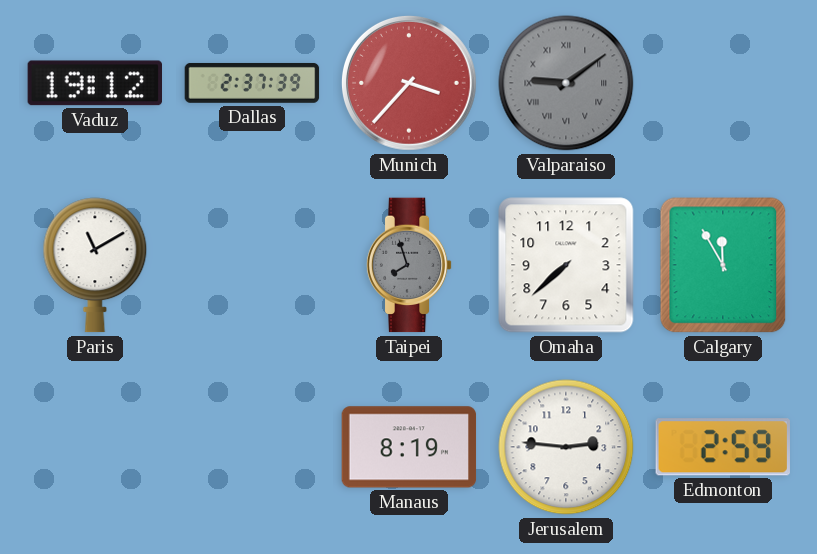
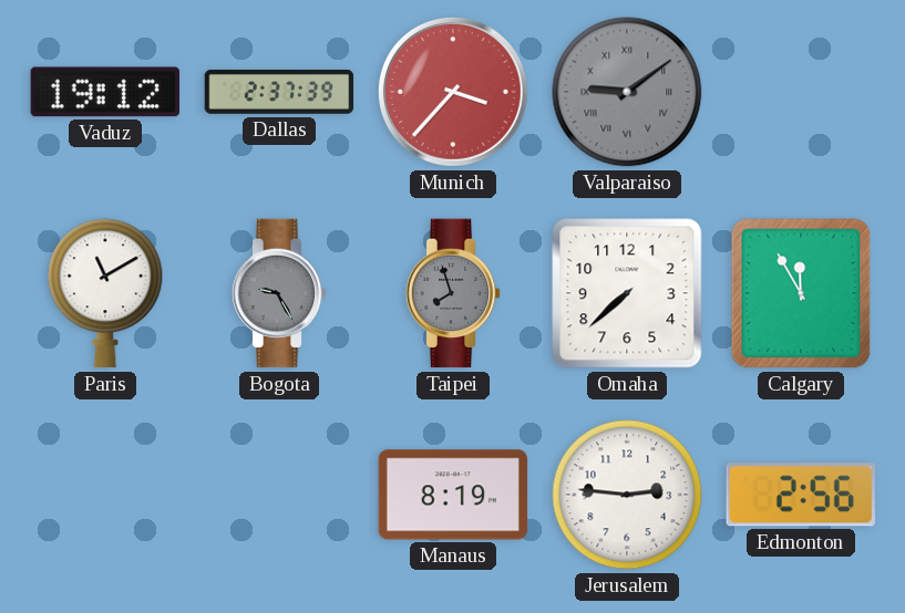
Bogota: none -> 9:25 (279, 293)
Edmonton: 2:59 -> 2:56 (801, 495)
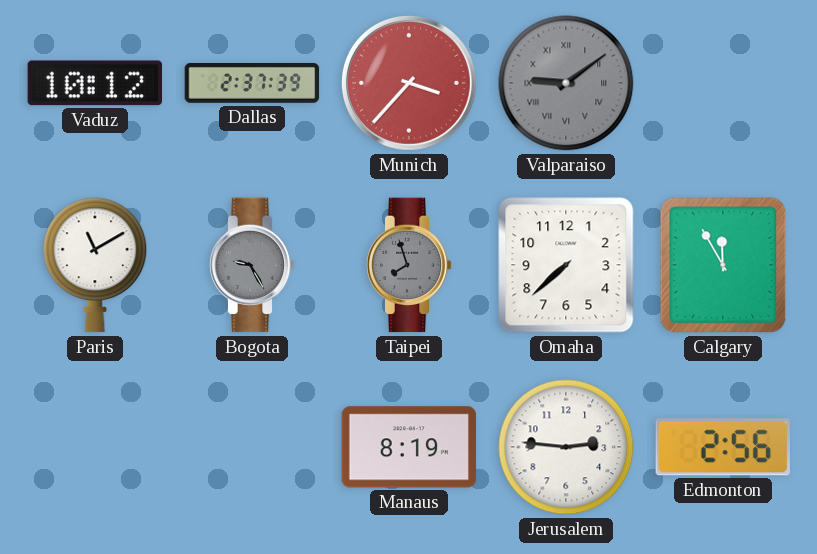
Vaduz: 19:12 -> 10:12 (94, 83)
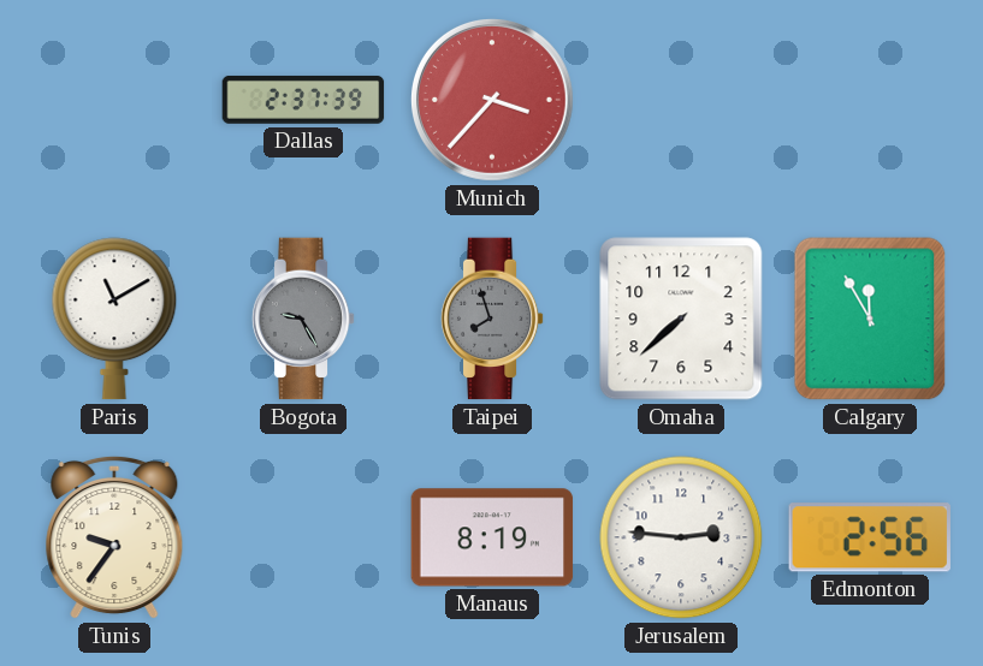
Vaduz: 10:12 -> none (94, 83)
Valparaiso: 9:09 -> none (566, 83)
Tunis: none -> 9:36 (114, 537)
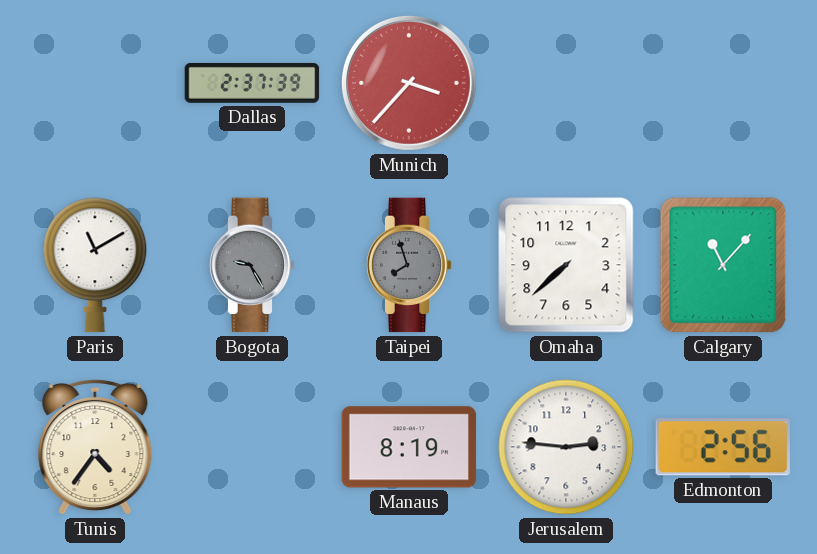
Calgary: 11:55 -> 11:07 (723, 265)
Tunis: 9:36 -> 4:36 (95, 447)
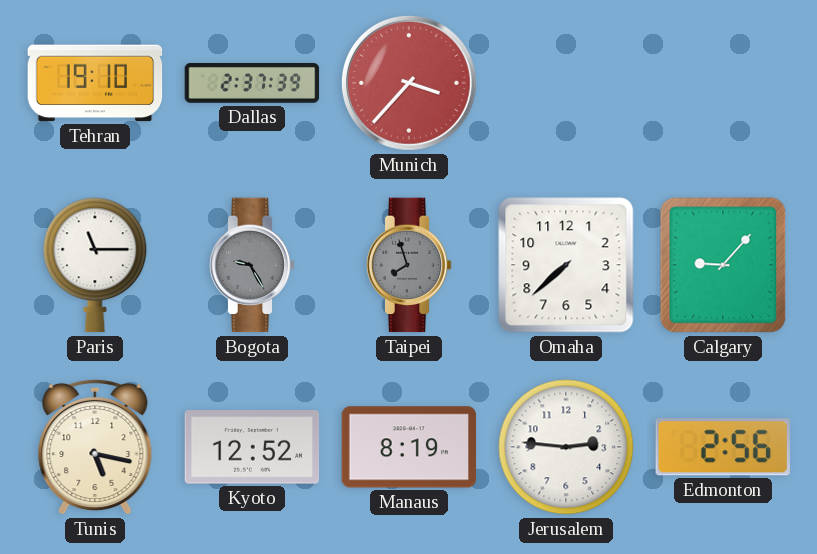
Tehran: none -> 19:10 (95, 83)
Paris: 11:10 -> 11:15 (95, 265)
Calgary: 11:07 -> 9:07 (723, 265)
Tunis: 4:36 -> 5:17 (95, 447)
Kyoto: none -> 12:52 (252, 447)
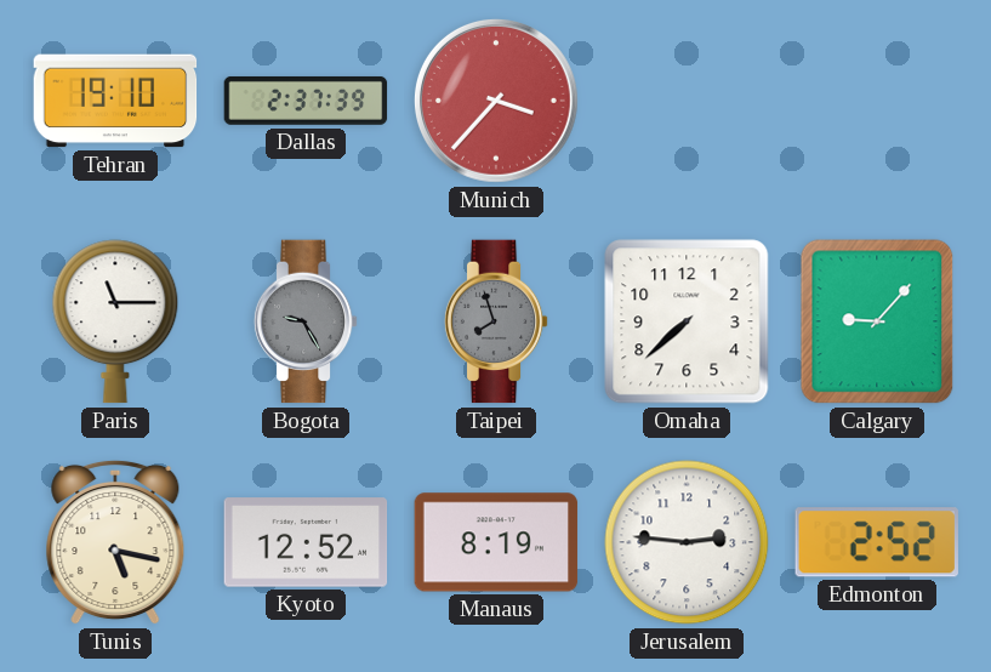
Edmonton: 2:56 -> 2:52 (877, 542)
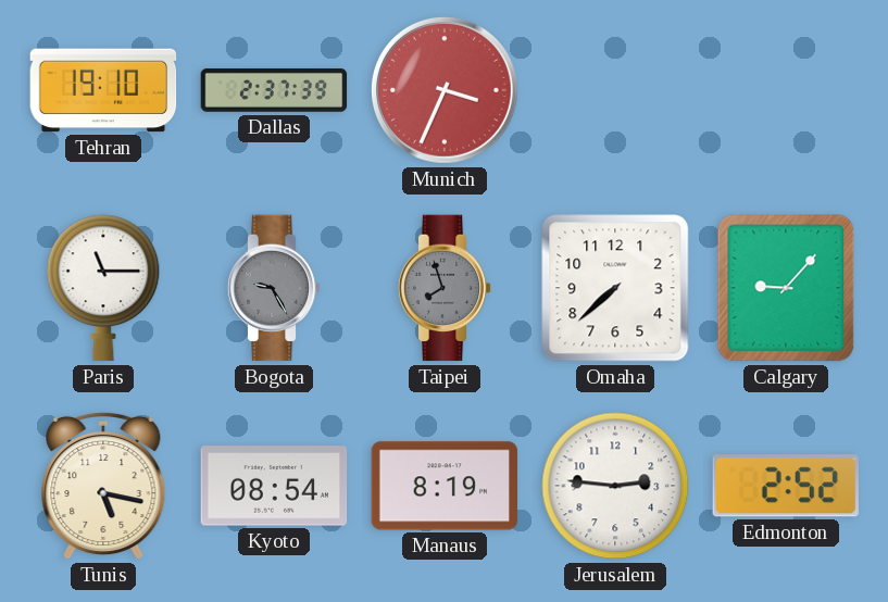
Munich: 3:37 -> 3:34 (445, 90)
Kyoto: 12:52 -> 08:54 (274, 486)
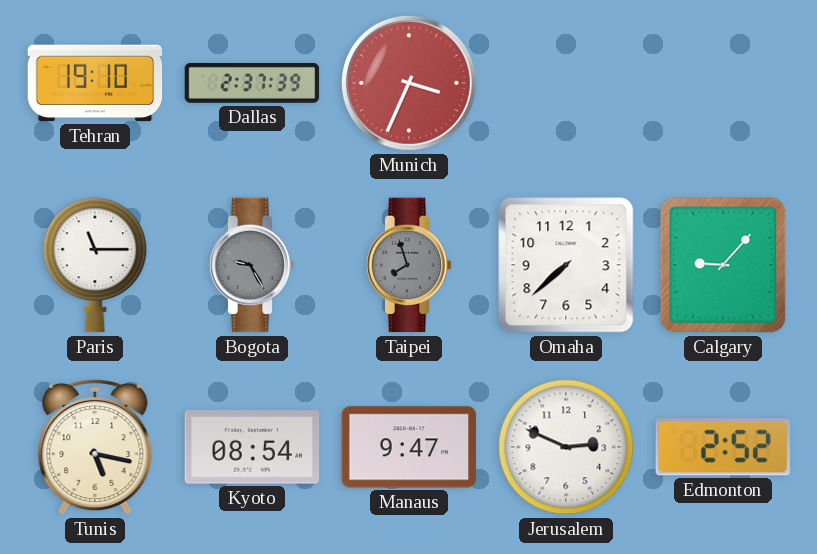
Manaus: 8:19 -> 9:47 (409, 447)
Jerusalem: 2:46 -> 2:49 (566, 447)
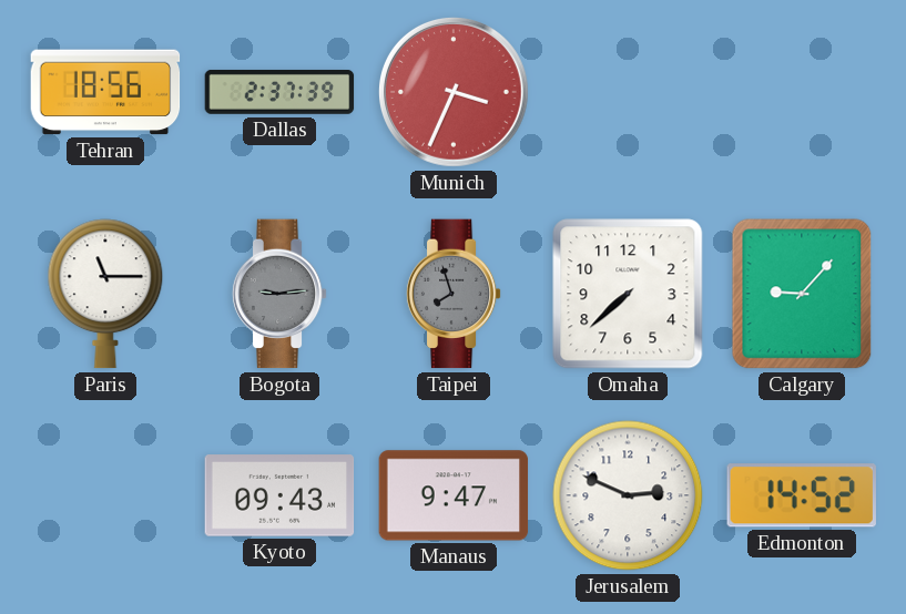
Tehran: 19:10 -> 18:56 (105, 92)
Bogota: 9:25 -> 9:14 (279, 294)
Tunis: 5:17 -> none (95, 447)
Kyoto: 08:54 -> 09:43 (279, 495)
Edmonton: 2:52 -> 14:52 (802, 495)
